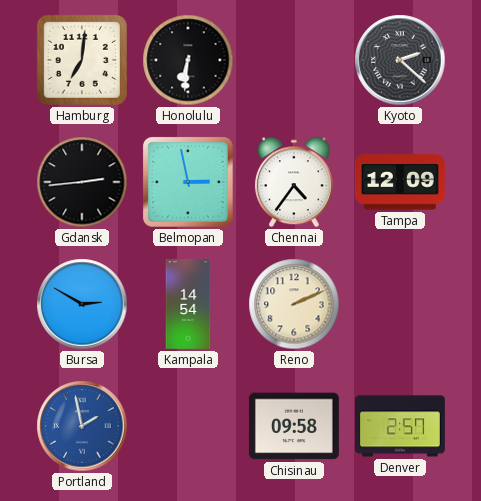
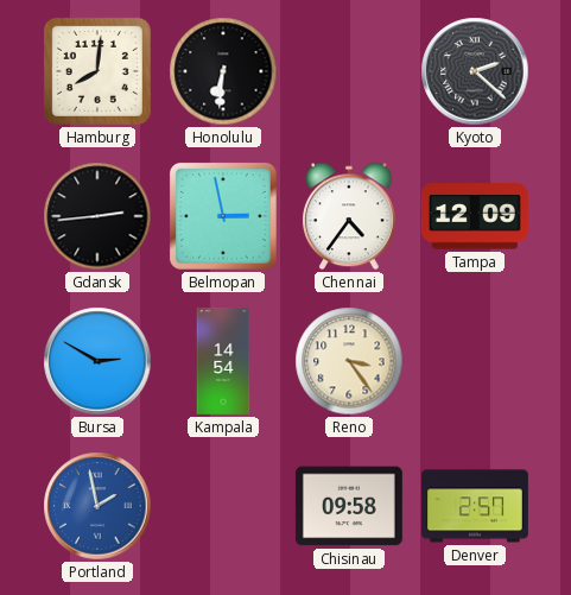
Hamburg: 7:01 -> 8:01 (97, 71)
Reno: 2:11 -> 3:24 (349, 361)
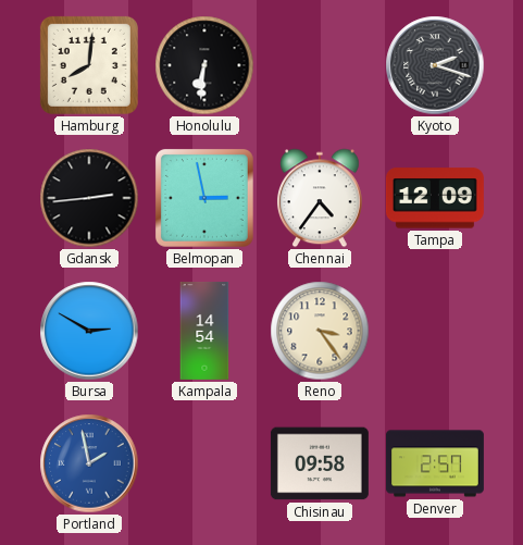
Kyoto: 2:22 -> 2:18 (435, 65)
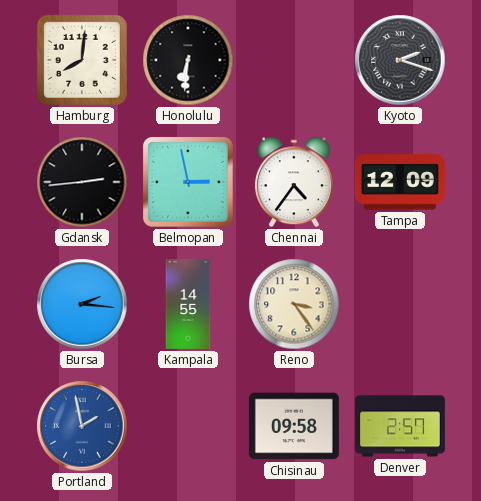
Bursa: 2:50 -> 2:16 (82, 304)
Kampala: 14:54 -> 14:55 (188, 304)
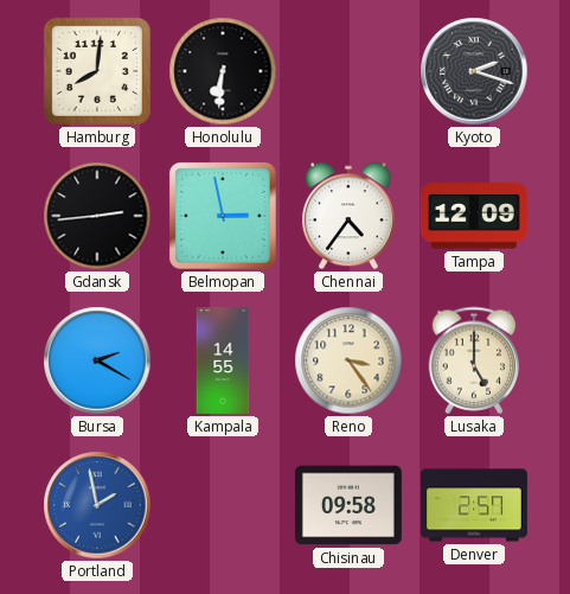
Bursa: 2:16 -> 2:20 (97, 360)
Lusaka: none -> 5:00 (474, 360)
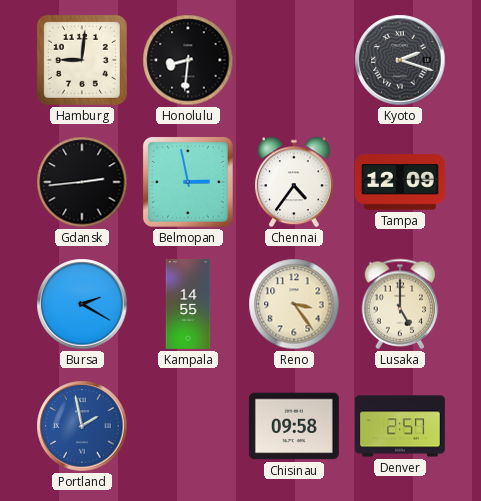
Hamburg: 8:01 -> 9:01 (82, 60)
Honolulu: 6:31 -> 8:31 (188, 60)
